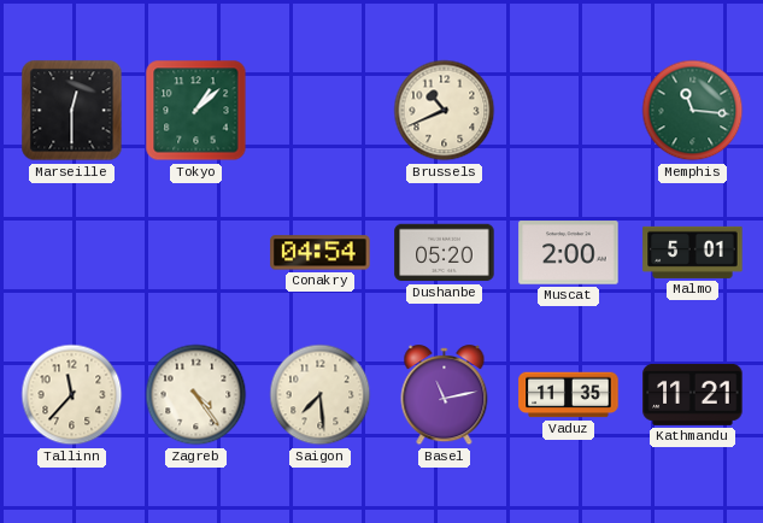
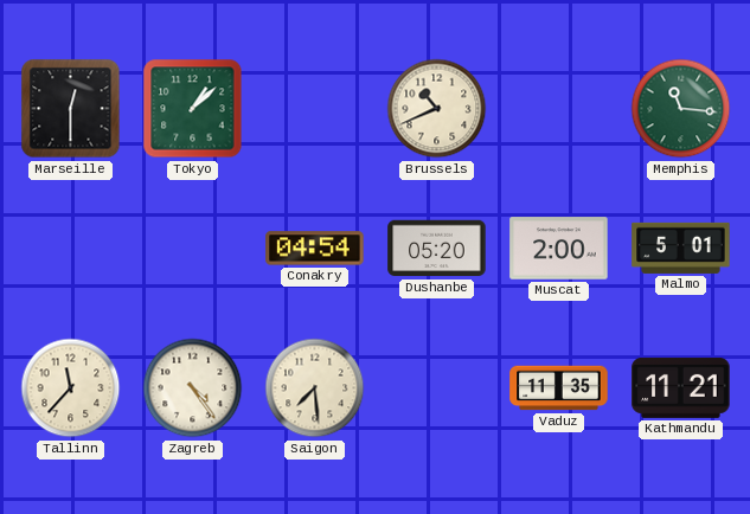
Basel: 11:13 -> none (445, 395)
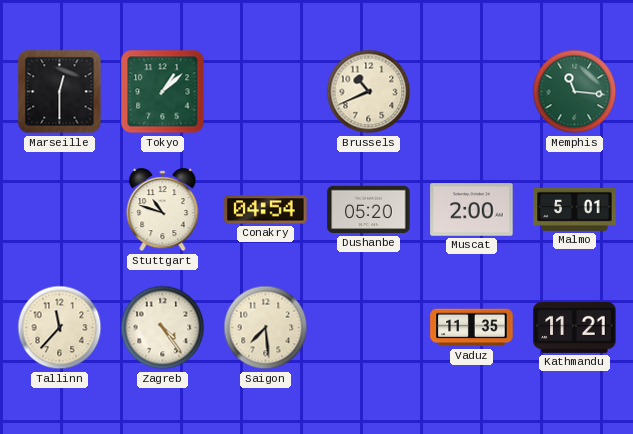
Stuttgart: none -> 10:48 (163, 210)
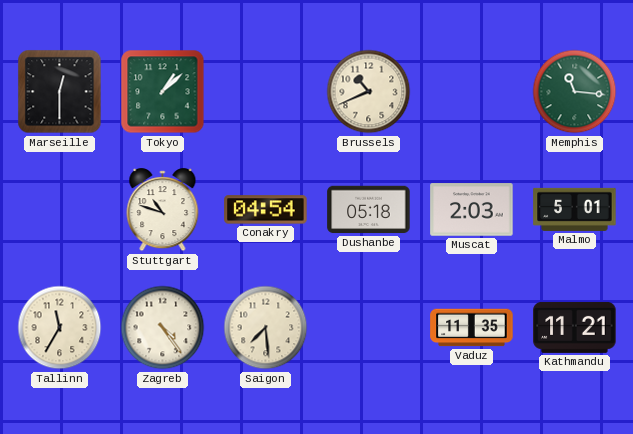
Dushanbe: 05:20 -> 05:18 (369, 210)
Muscat: 2:00 -> 2:03 (472, 210)
Tallinn: 11:37 -> 11:35 (60, 328)
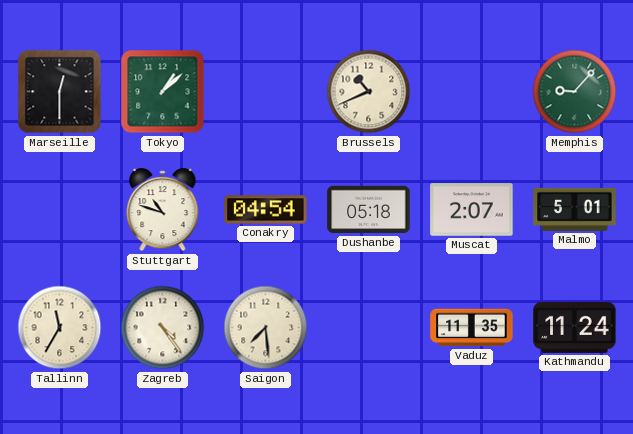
Memphis: 11:16 -> 9:07 (575, 92)
Muscat: 2:03 -> 2:07 (472, 210)
Kathmandu: 11:21 -> 11:24 (575, 327)
